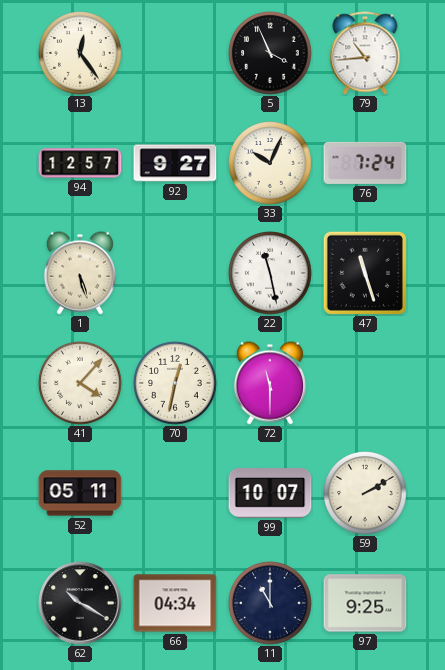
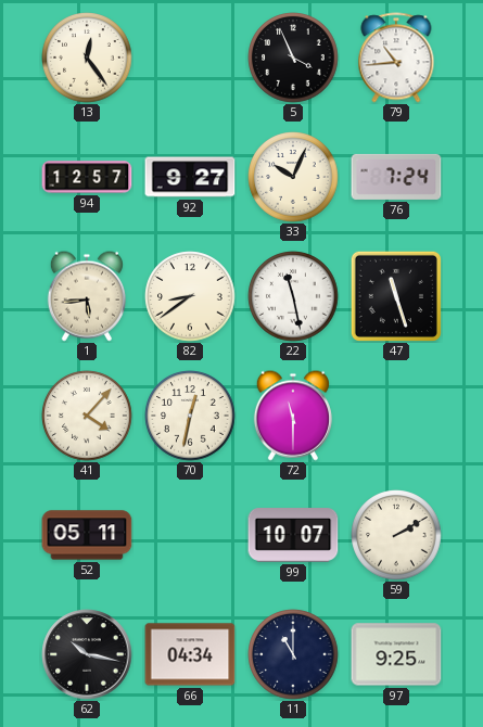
1: 5:27 -> 5:44 (87, 296)
82: none -> 8:39 (190, 296)
62: 10:20 -> 10:17 (87, 654)
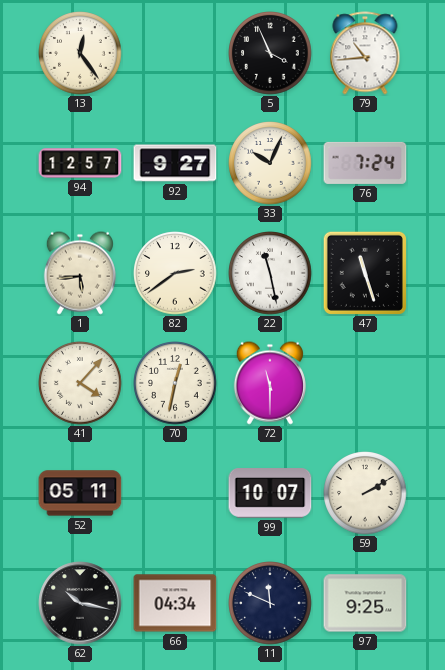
82: 8:39 -> 2:39 (175, 273)
11: 11:00 -> 11:49 (270, 603)
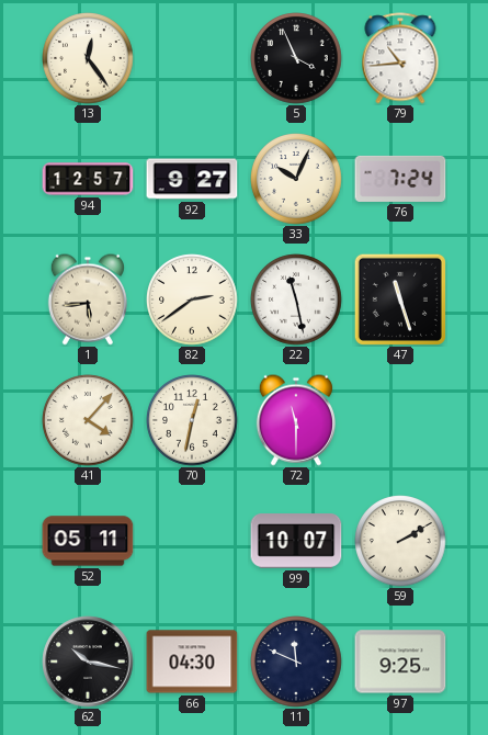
66: 04:34 -> 04:30 (192, 661)
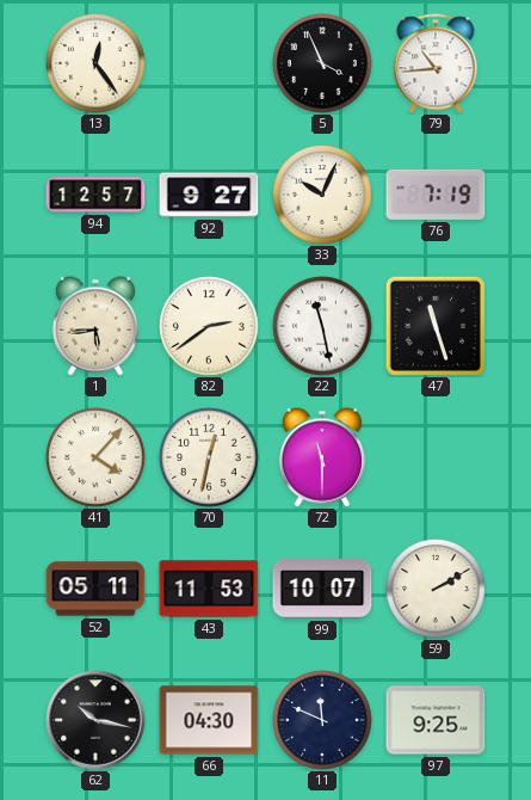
76: 7:24 -> 7:19 (436, 195)
43: none -> 11:53 (209, 589)
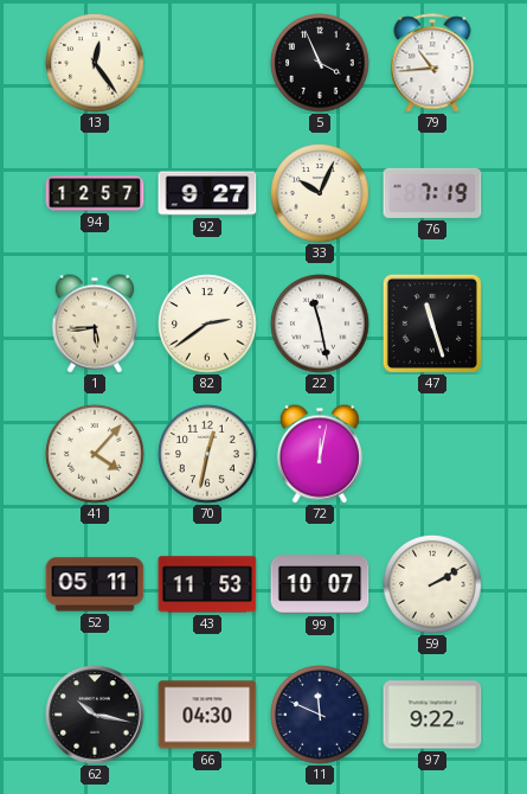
72: 11:30 -> 12:02 (320, 454)
97: 9:25 -> 9:22 (432, 715)
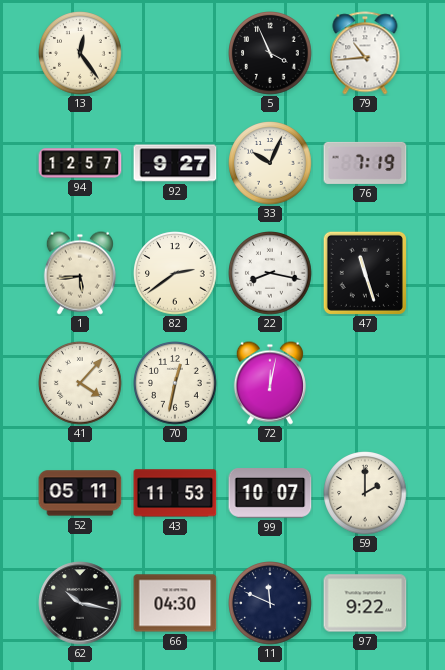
22: 11:28 -> 8:17 (270, 273)
59: 2:10 -> 2:00 (365, 493)
